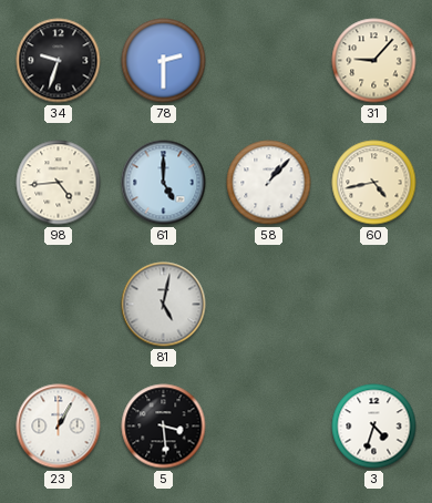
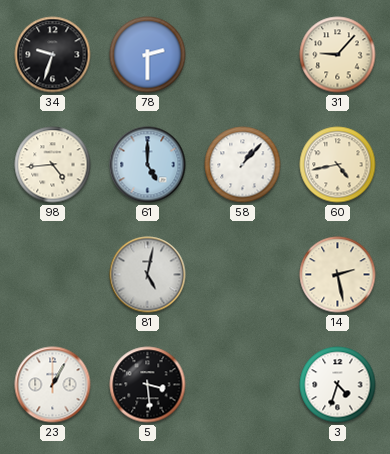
14: none -> 2:28 (338, 275)
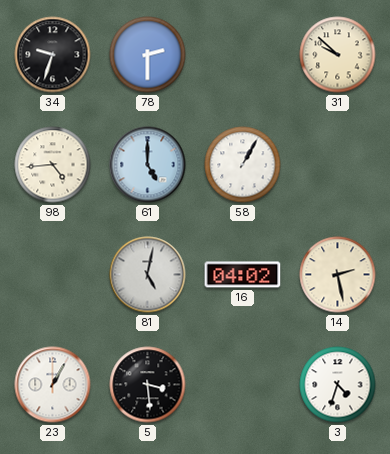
31: 9:07 -> 9:52 (338, 55)
58: 1:07 -> 1:05 (243, 165)
60: 4:43 -> none (338, 165)
16: none -> 04:02 (243, 275)
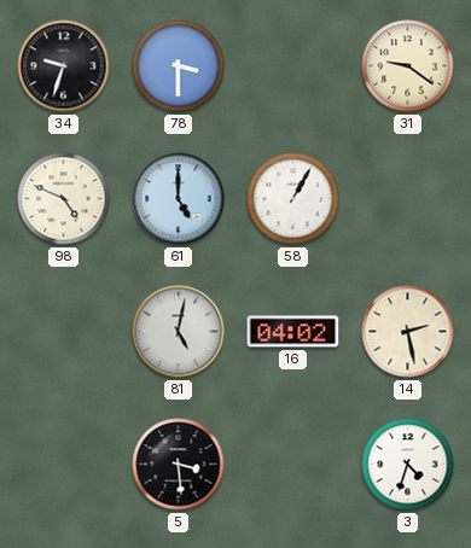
78: 2:30 -> 3:30 (179, 66)
31: 9:52 -> 9:21 (408, 66)
98: 4:44 -> 4:49 (64, 199)
23: 1:05 -> none (53, 385)
